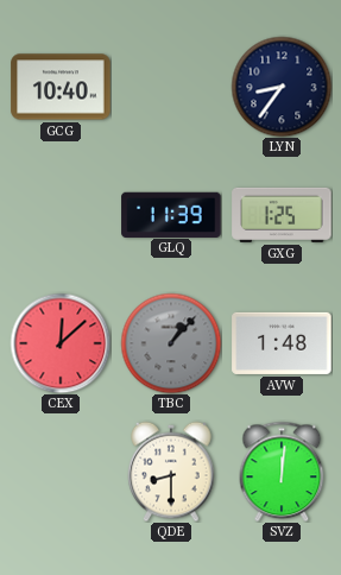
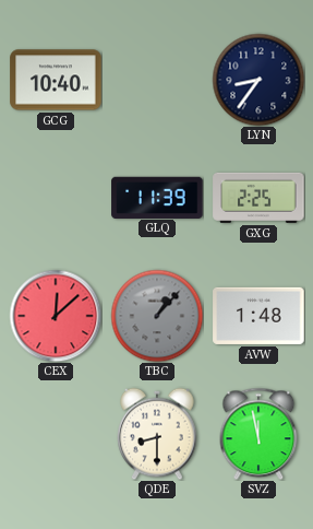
GXG: 1:25 -> 2:25 (258, 198)
SVZ: 12:01 -> 11:58 (258, 434)
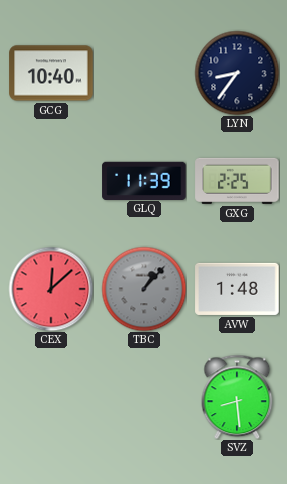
QDE: 8:30 -> none (157, 434)
SVZ: 11:58 -> 8:29 (237, 397)
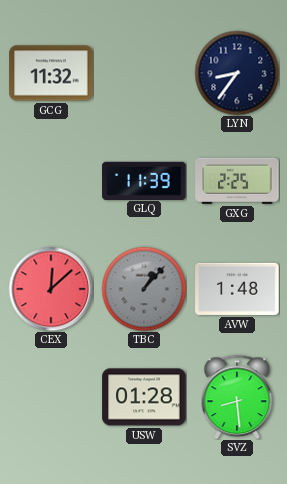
GCG: 10:40 -> 11:32 (51, 73)
USW: none -> 01:28 (144, 397)
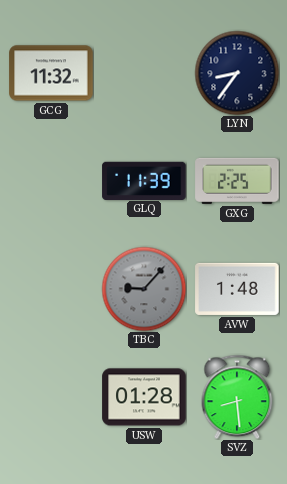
CEX: 12:08 -> none (51, 289)
TBC: 1:07 -> 9:07 (144, 289)
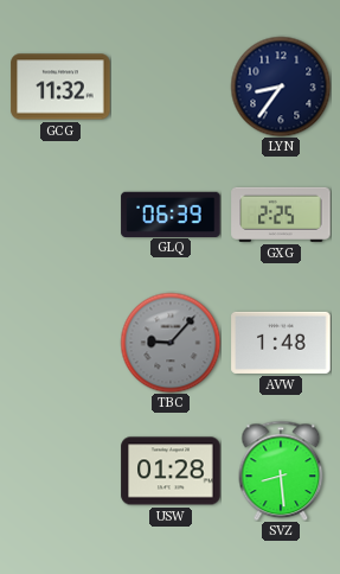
GLQ: 11:39 -> 06:39 (171, 213)
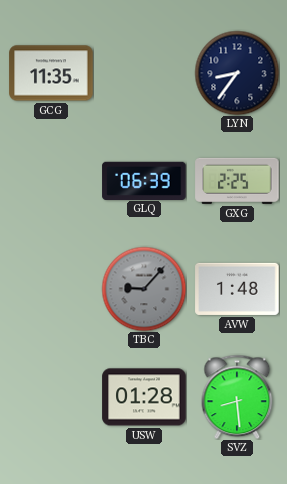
GCG: 11:32 -> 11:35 (51, 73)
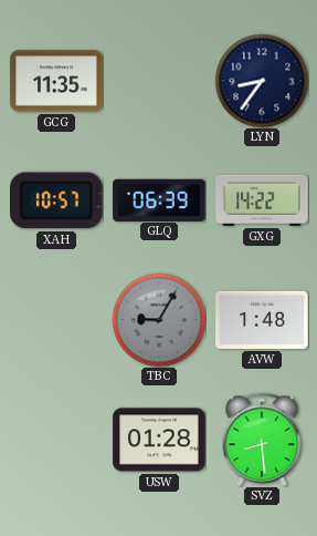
XAH: none -> 10:57 (57, 200)
GXG: 2:25 -> 14:22 (262, 200)
TBC: 9:07 -> 9:05 (159, 320)
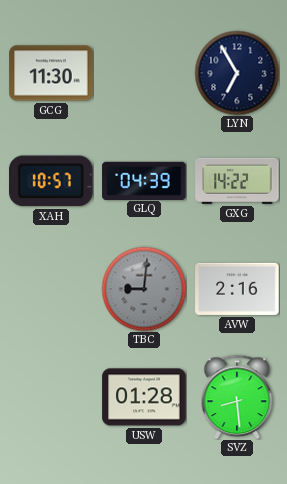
GCG: 11:35 -> 11:30 (51, 73)
LYN: 8:36 -> 6:55 (237, 73)
GLQ: 06:39 -> 04:39 (144, 180)
TBC: 9:05 -> 9:01 (144, 289)
AVW: 1:48 -> 2:16 (237, 289)
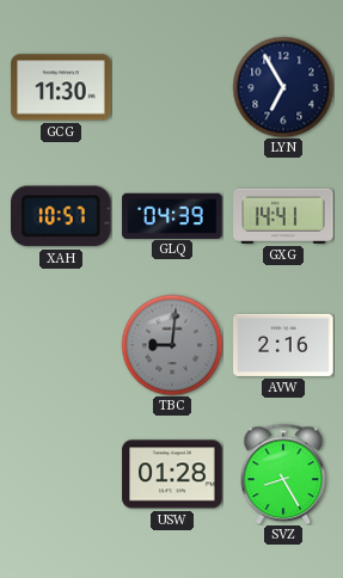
GXG: 14:22 -> 14:41 (283, 216)
SVZ: 8:29 -> 8:25 (283, 474)
